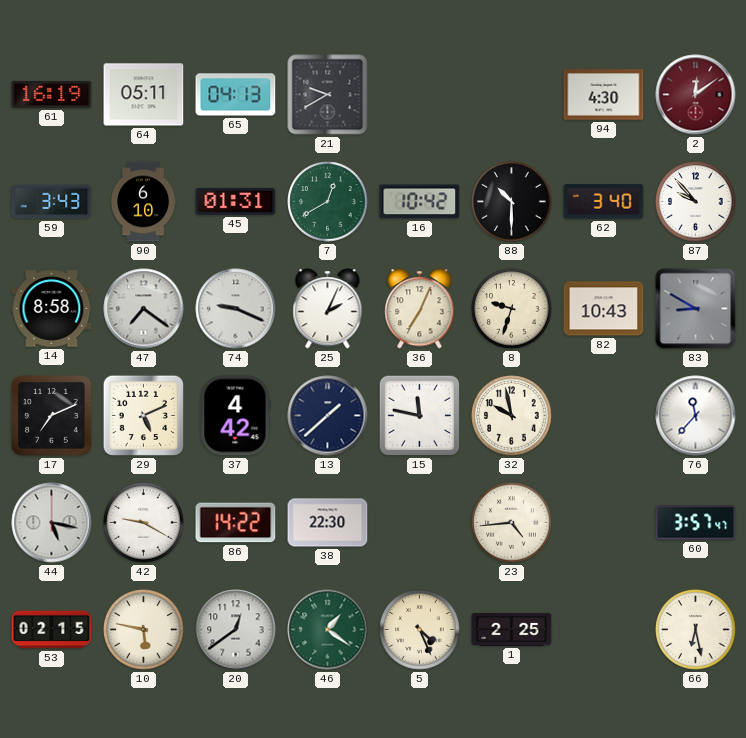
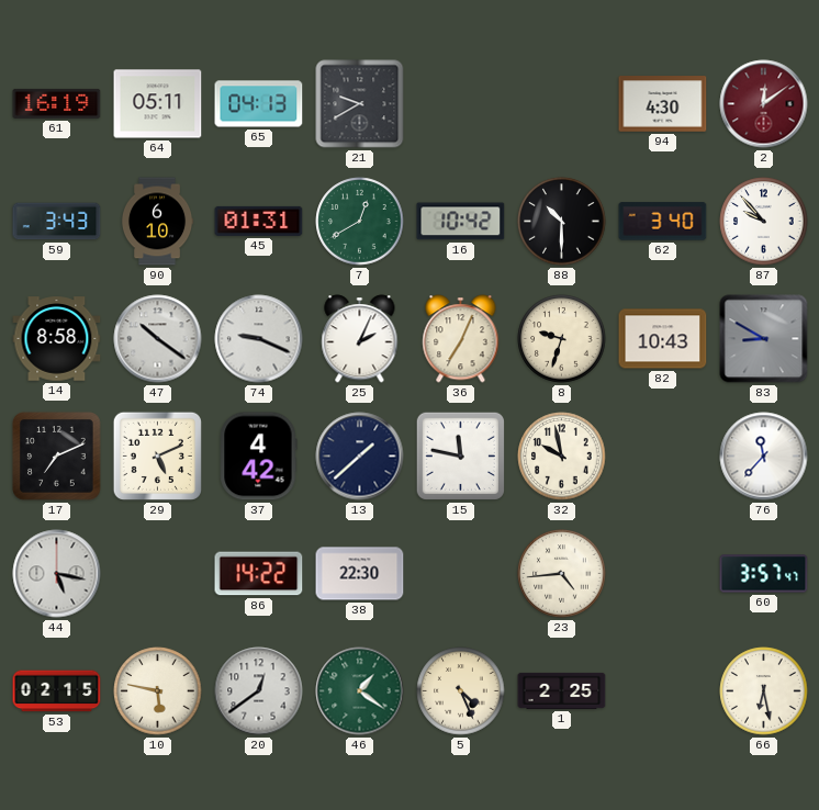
47: 7:21 -> 10:21 (158, 339)
42: 9:20 -> none (144, 523)
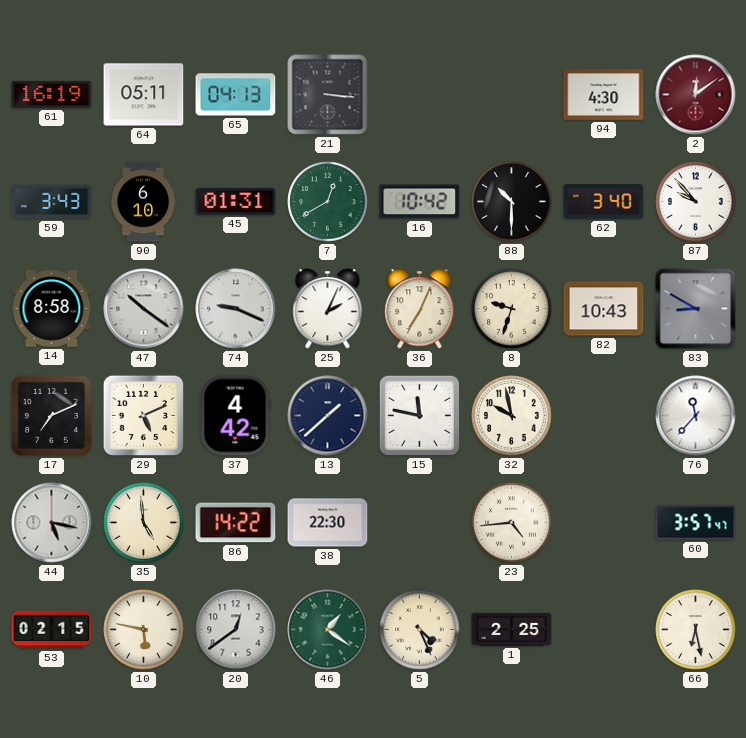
21: 9:40 -> 3:16 (328, 95)
35: none -> 4:59 (144, 523)
